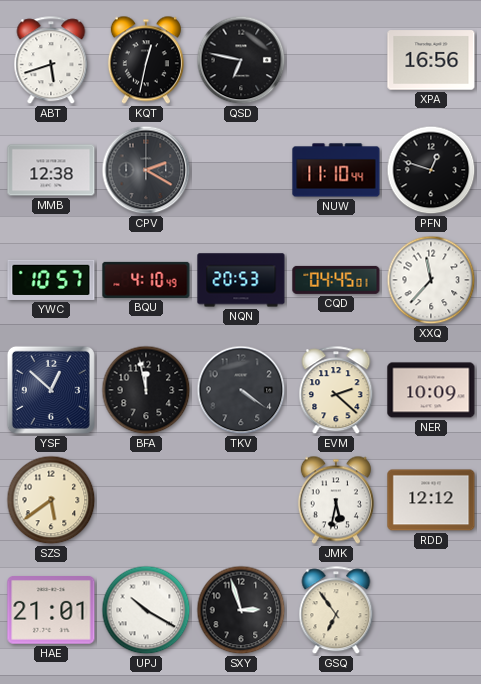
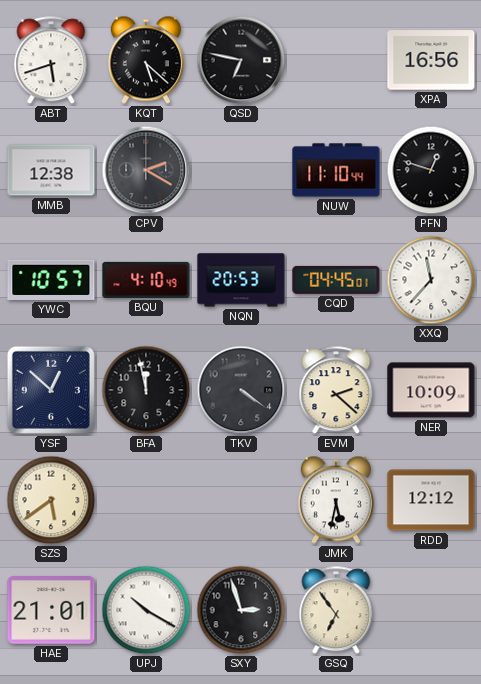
KQT: 12:32 -> 5:22 (146, 60)
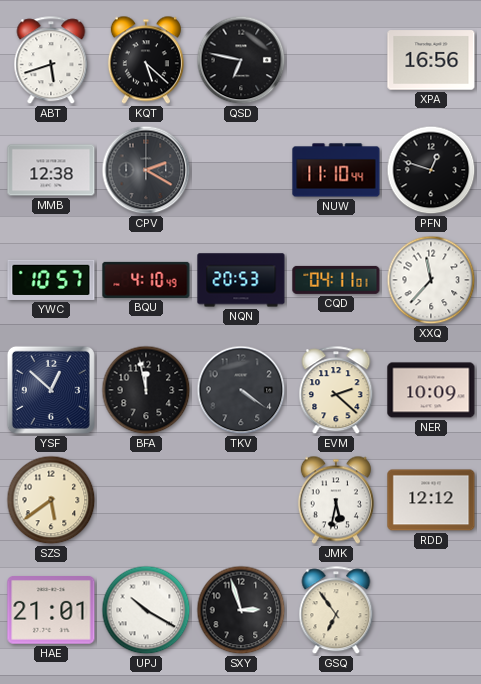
CQD: 04:45 -> 04:11 (336, 280)
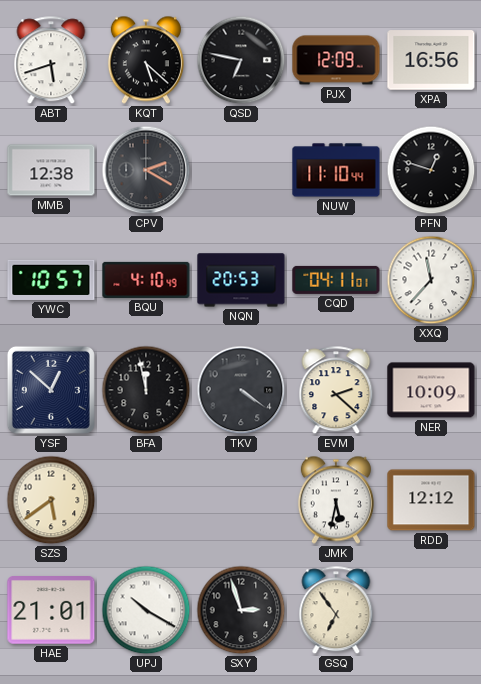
PJX: none -> 12:09 (336, 60)
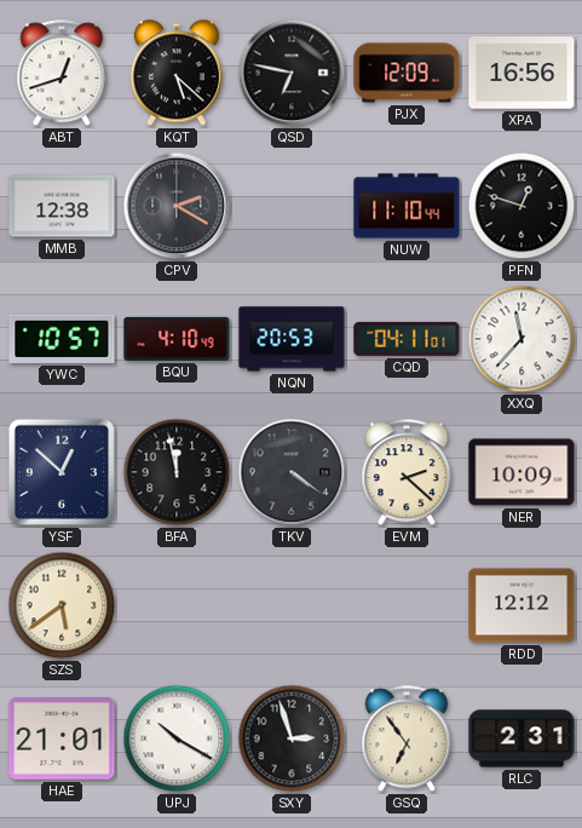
ABT: 5:42 -> 12:42 (62, 74)
JMK: 5:32 -> none (336, 500)
RLC: none -> 2:31 (522, 738)
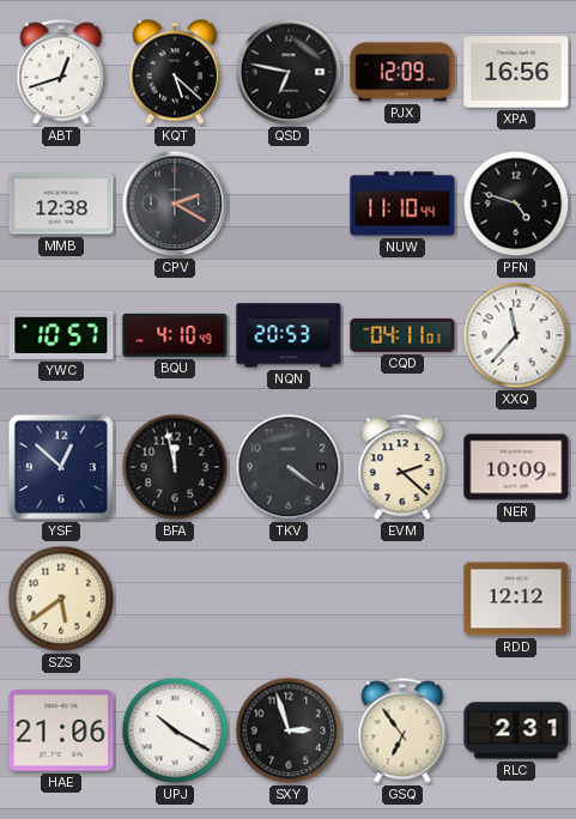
PFN: 12:48 -> 4:48 (516, 204)
HAE: 21:01 -> 21:06 (61, 732)
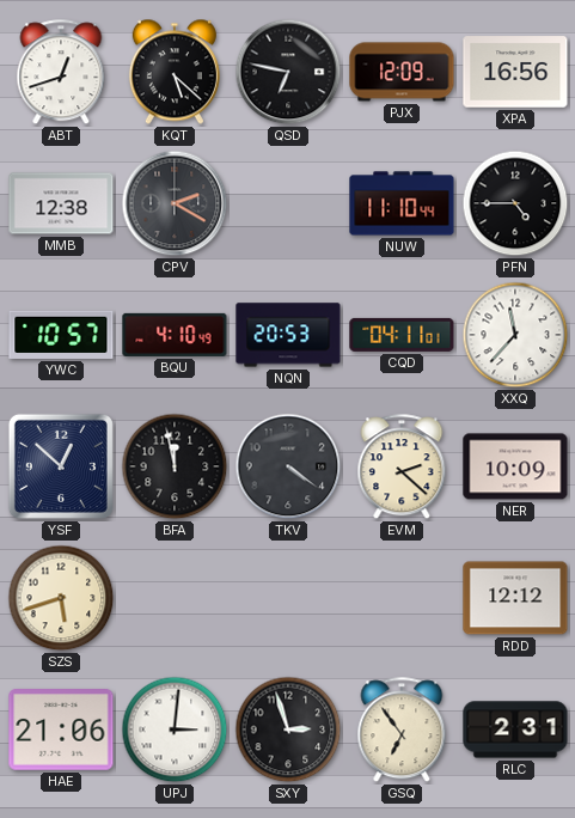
PFN: 4:48 -> 4:45 (515, 203)
SZS: 5:39 -> 5:42 (61, 598)
UPJ: 10:20 -> 3:01 (175, 730)
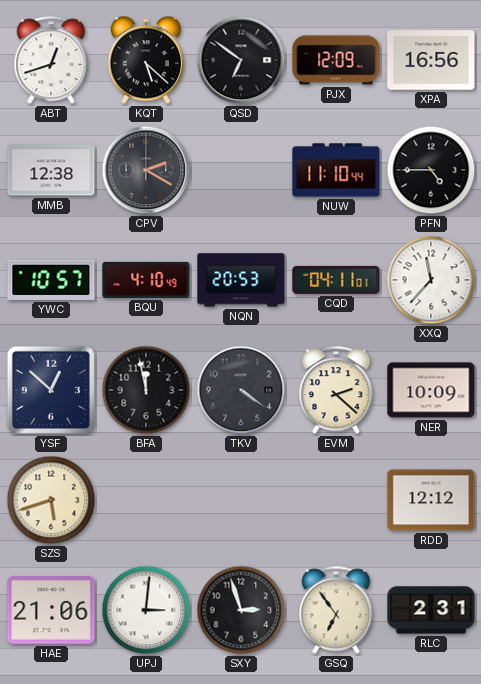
QSD: 6:47 -> 6:51 (241, 60)
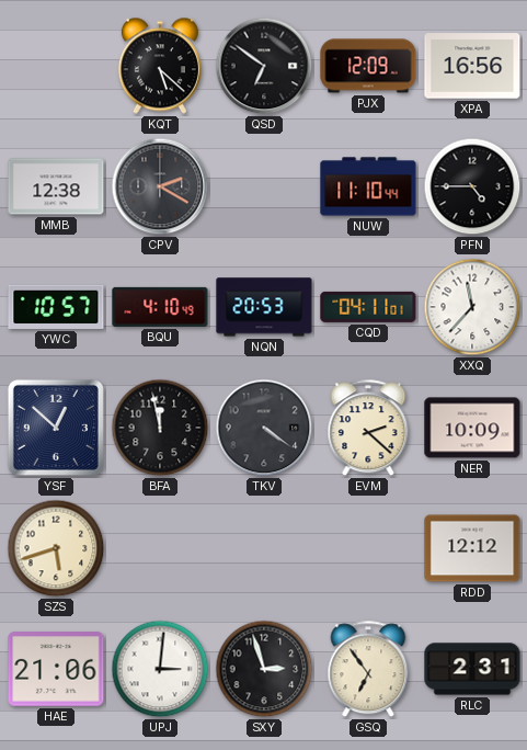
ABT: 12:42 -> none (51, 61)
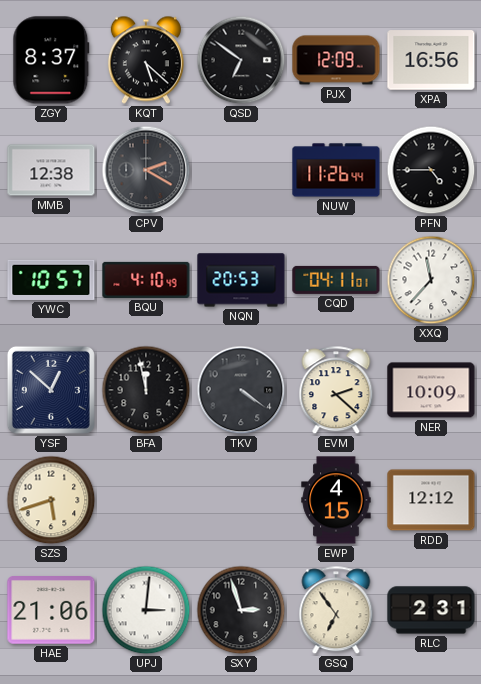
ZGY: none -> 8:37 (51, 60)
NUW: 11:10 -> 11:26 (336, 170)
EWP: none -> 4:15 (336, 500)
